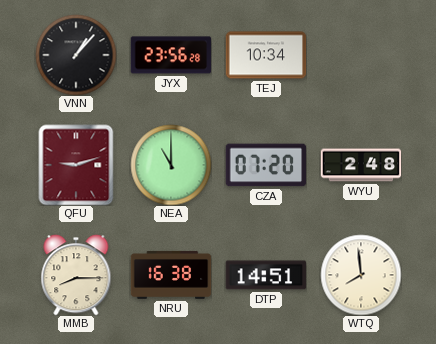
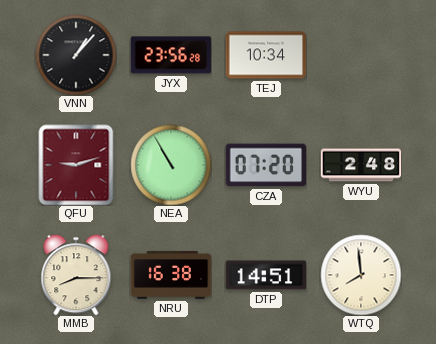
NEA: 11:00 -> 10:55 (171, 165)
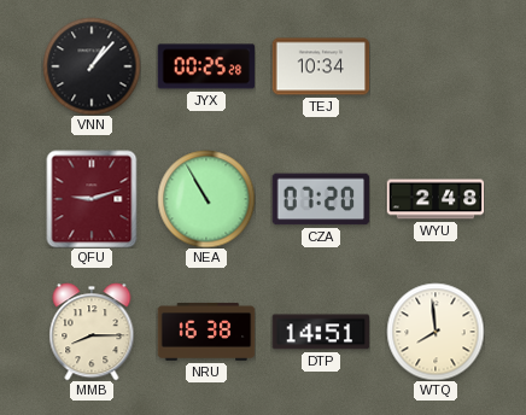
JYX: 23:56 -> 00:25 (206, 66)
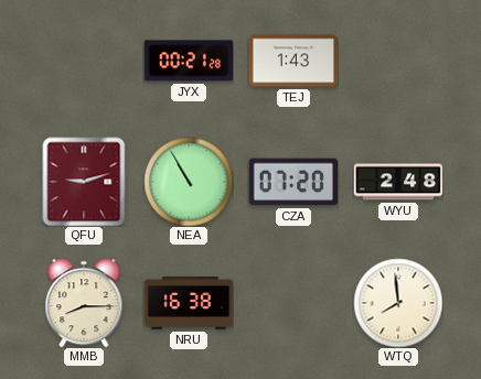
VNN: 1:07 -> none (92, 66)
JYX: 00:25 -> 00:21 (189, 61)
TEJ: 10:34 -> 1:43 (293, 61)
DTP: 14:51 -> none (321, 332)
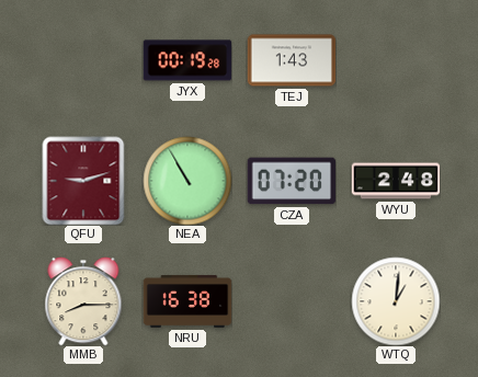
JYX: 00:21 -> 00:19 (187, 60)
WTQ: 7:59 -> 1:01 (396, 301)
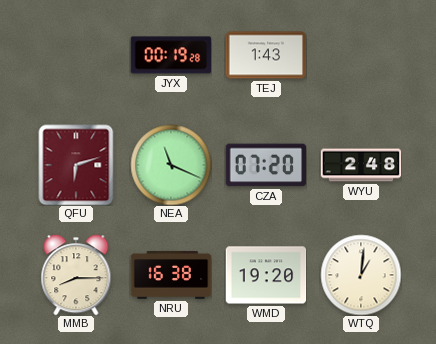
QFU: 9:12 -> 6:12 (76, 165)
NEA: 10:55 -> 11:19 (171, 165)
WMD: none -> 19:20 (266, 275)
